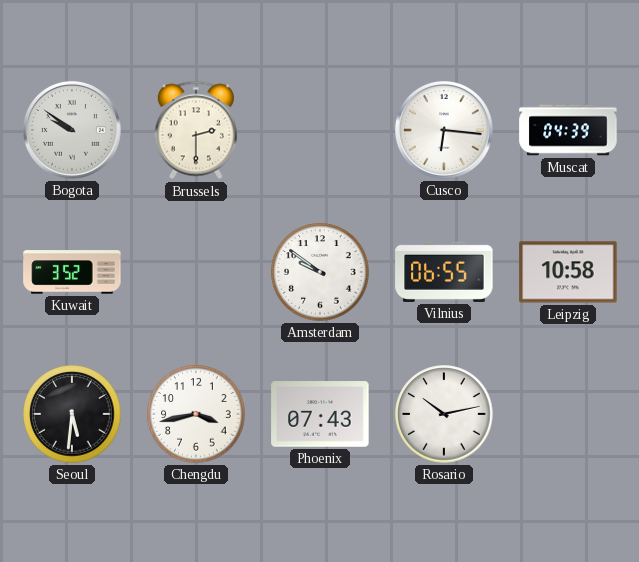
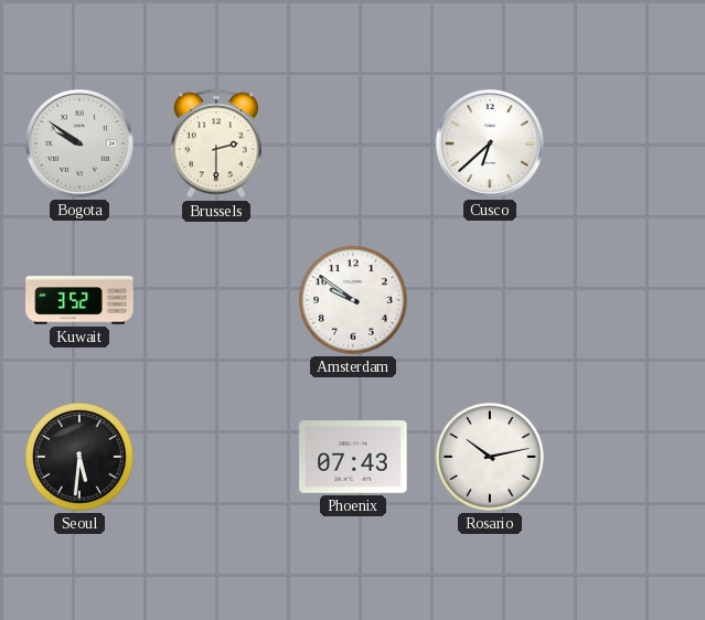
Cusco: 6:16 -> 6:38 (490, 143)
Muscat: 04:39 -> none (568, 130)
Vilnius: 06:55 -> none (444, 272)
Leipzig: 10:58 -> none (568, 272)
Chengdu: 3:43 -> none (196, 414)
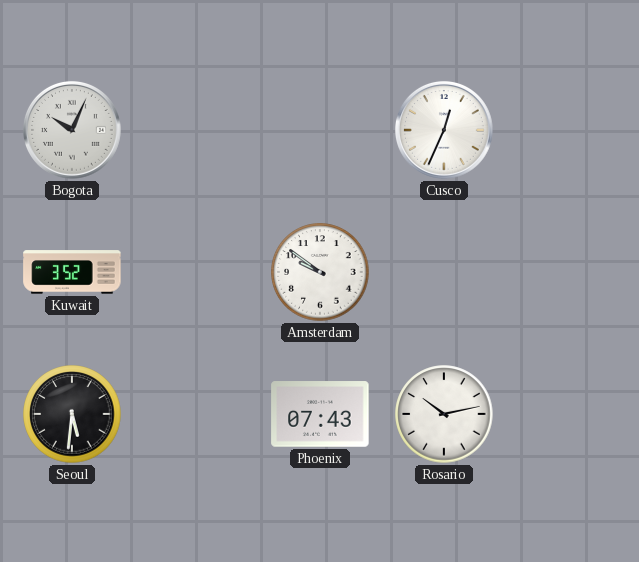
Bogota: 9:51 -> 10:04 (72, 130)
Brussels: 2:30 -> none (216, 143)
Cusco: 6:38 -> 12:34 (444, 130)
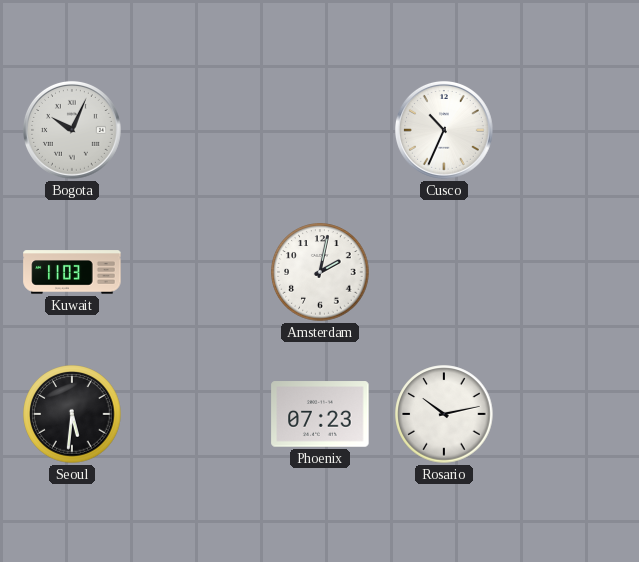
Cusco: 12:34 -> 10:34 (444, 130)
Kuwait: 3:52 -> 11:03 (72, 272)
Amsterdam: 9:51 -> 2:02 (320, 272)
Phoenix: 07:43 -> 07:23 (320, 414)
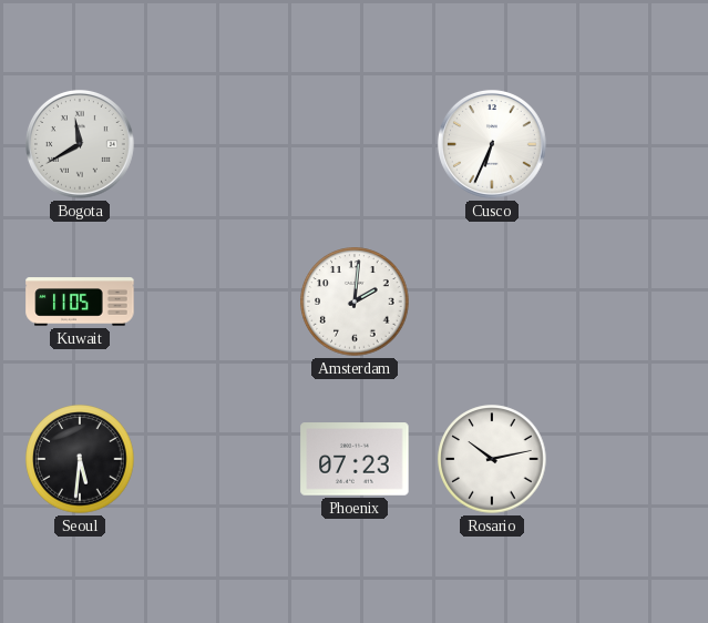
Bogota: 10:04 -> 11:40 (80, 144)
Cusco: 10:34 -> 6:34 (492, 144)
Kuwait: 11:03 -> 11:05 (80, 302)
Amsterdam: 2:02 -> 2:01 (355, 302)
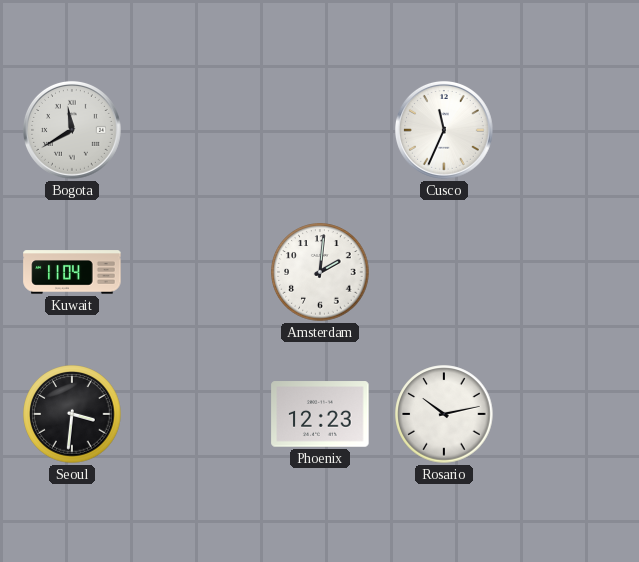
Cusco: 6:34 -> 11:34 (444, 130)
Kuwait: 11:05 -> 11:04 (72, 272)
Seoul: 5:31 -> 3:31 (72, 414)
Phoenix: 07:23 -> 12:23 (320, 414)
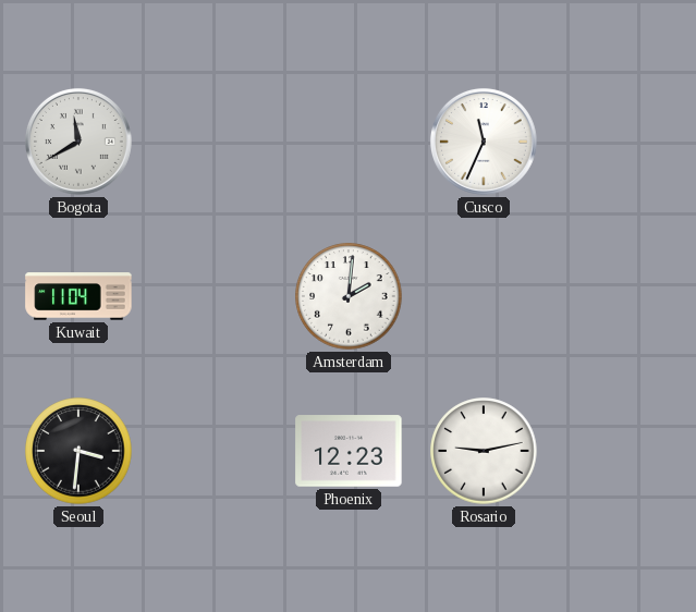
Rosario: 10:13 -> 9:13 (484, 451)
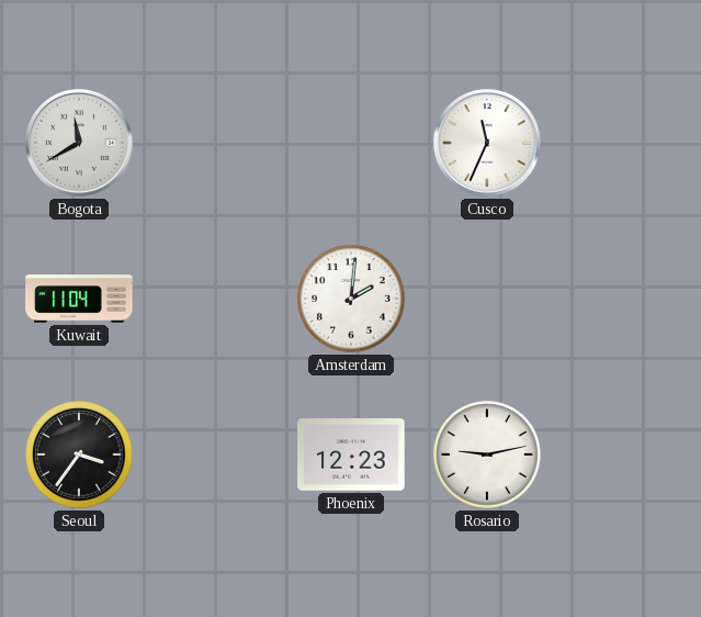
Seoul: 3:31 -> 3:36 (79, 455)
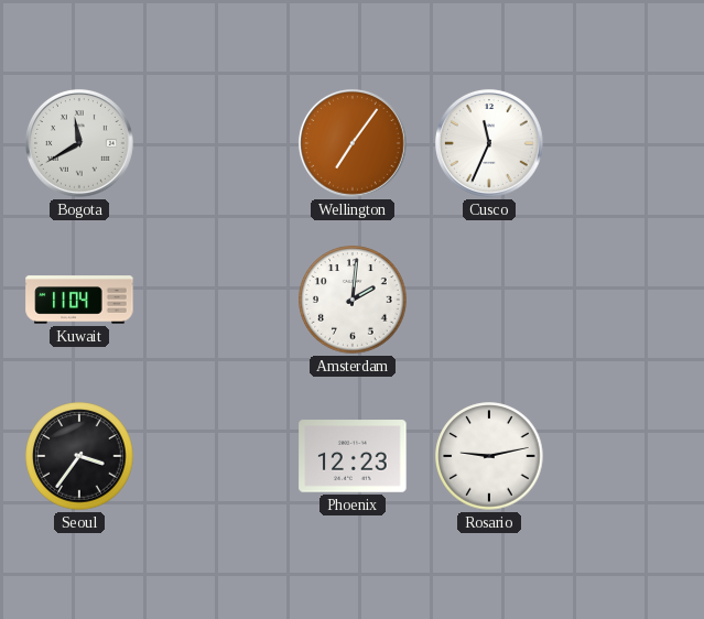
Wellington: none -> 7:06 (353, 143)
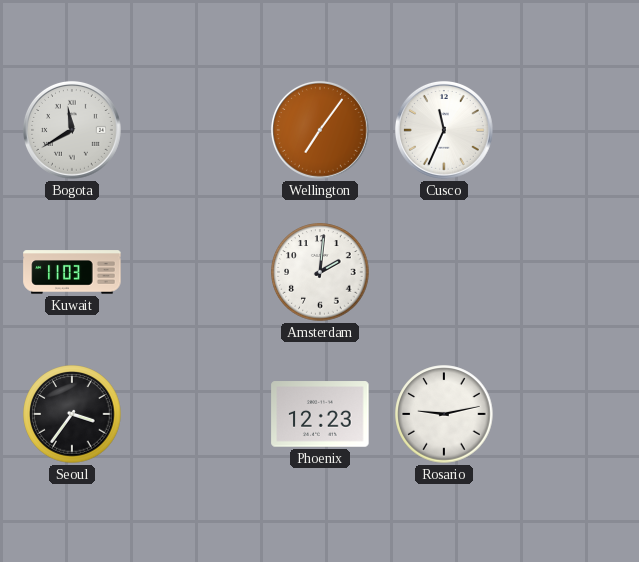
Kuwait: 11:04 -> 11:03 (72, 272)
